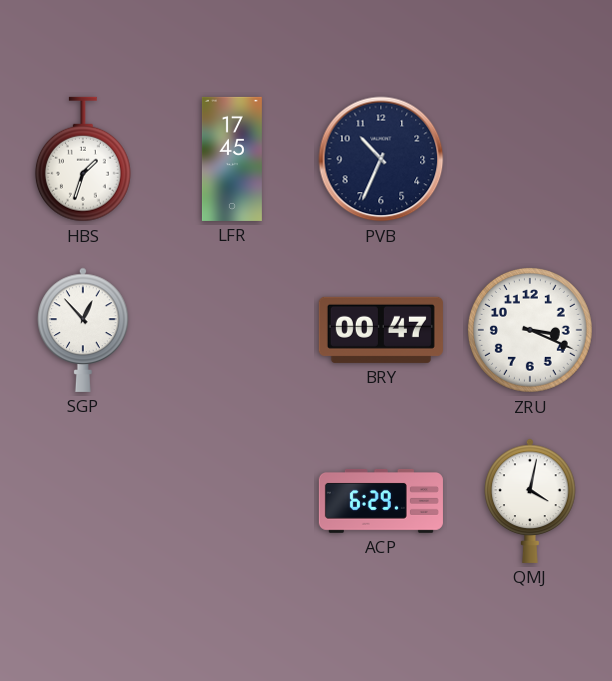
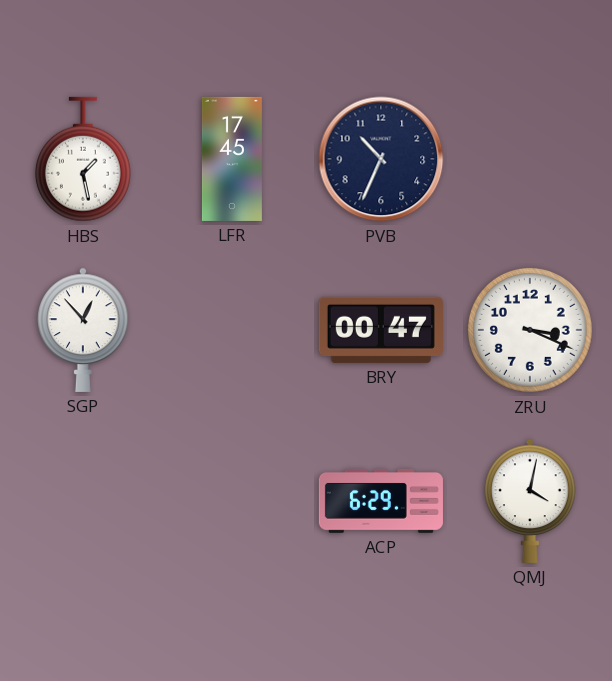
HBS: 1:33 -> 1:28 (83, 159)
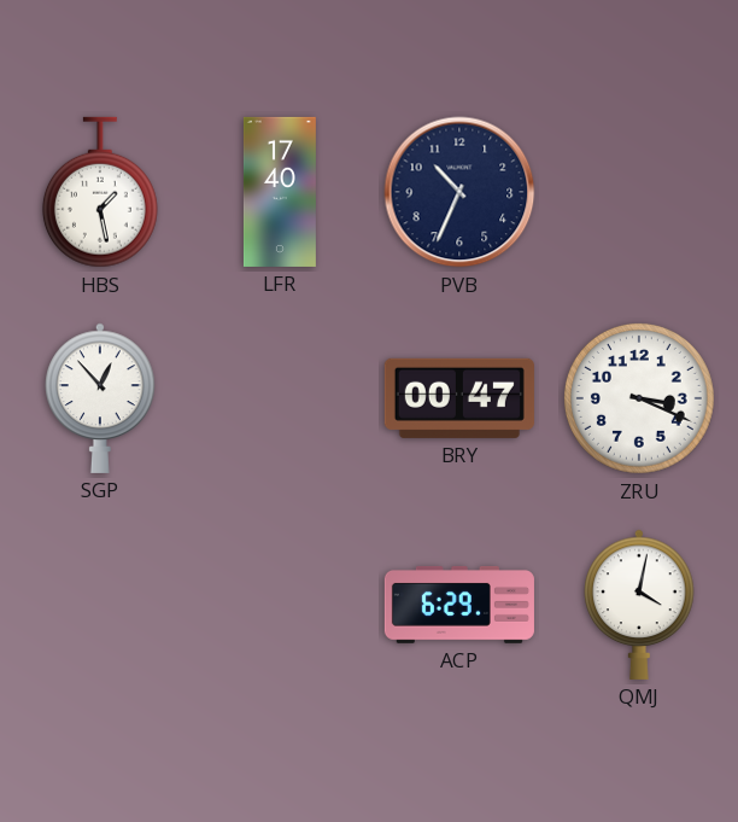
LFR: 17:45 -> 17:40 (280, 192)
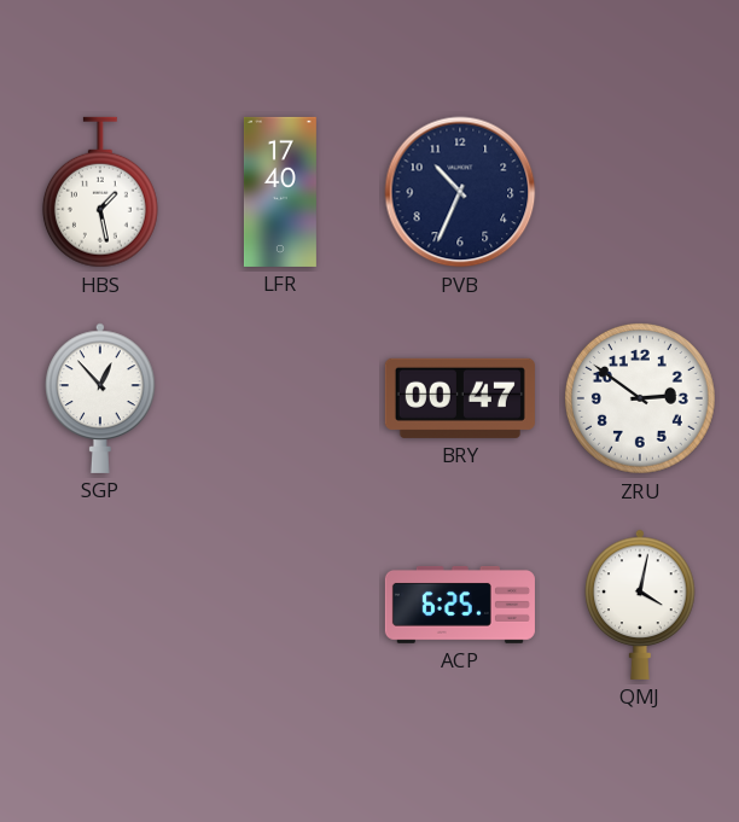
ZRU: 3:19 -> 2:51 (640, 398)
ACP: 6:29 -> 6:25 (460, 605)
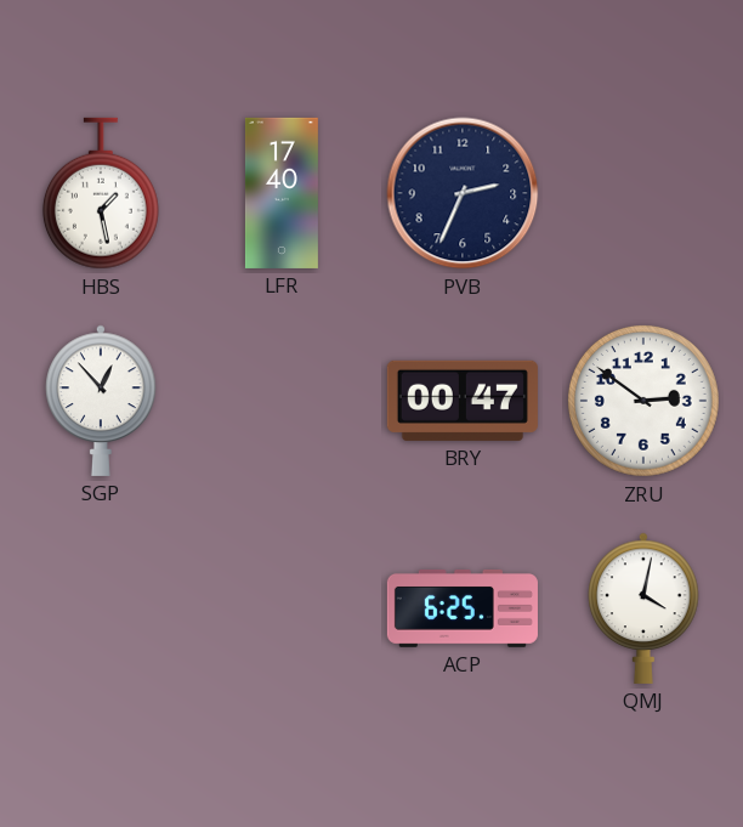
PVB: 10:34 -> 2:34 (463, 193)
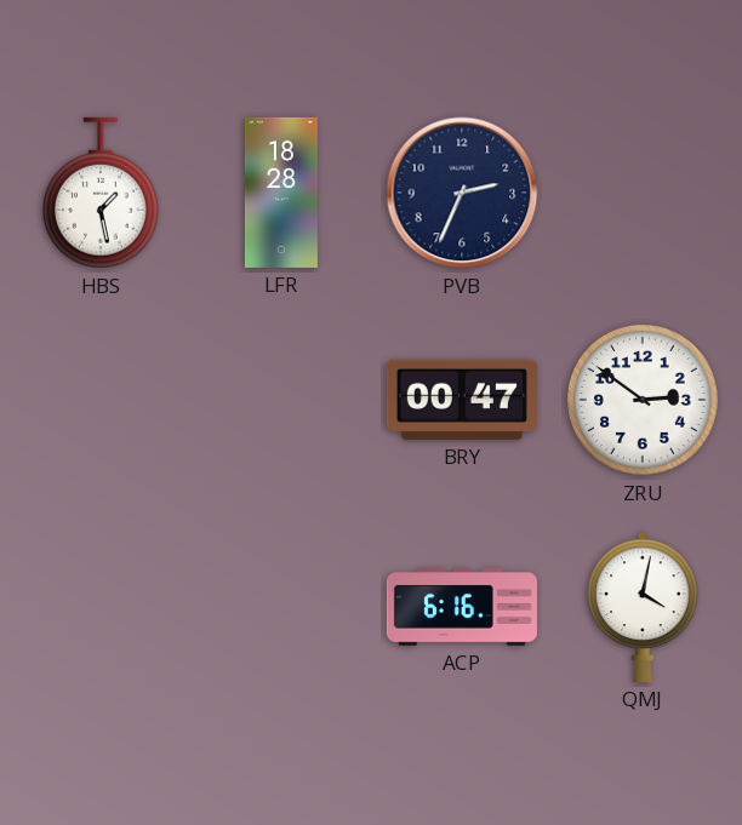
LFR: 17:40 -> 18:28 (281, 193)
SGP: 12:53 -> none (101, 401)
ACP: 6:25 -> 6:16 (462, 607)
